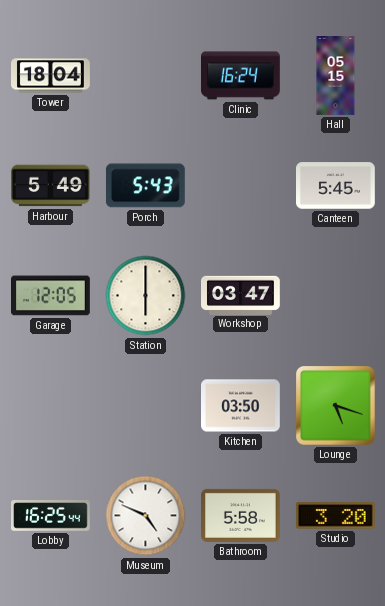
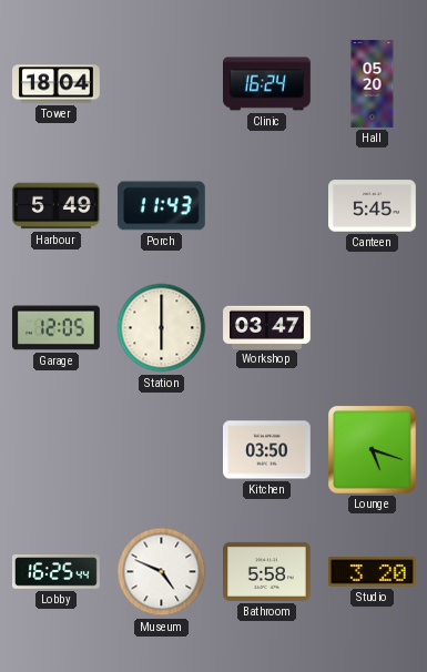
Hall: 05:15 -> 05:20 (373, 84)
Porch: 5:43 -> 11:43 (161, 206)
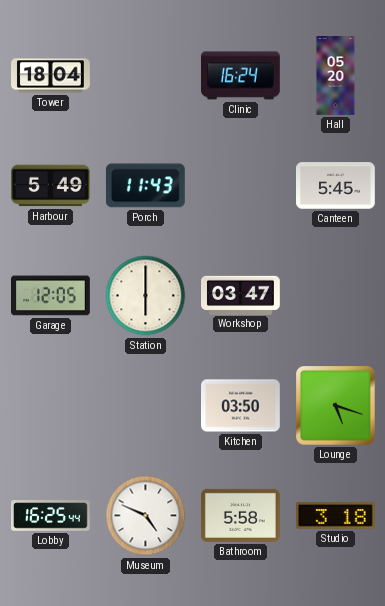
Studio: 3:20 -> 3:18 (335, 516)
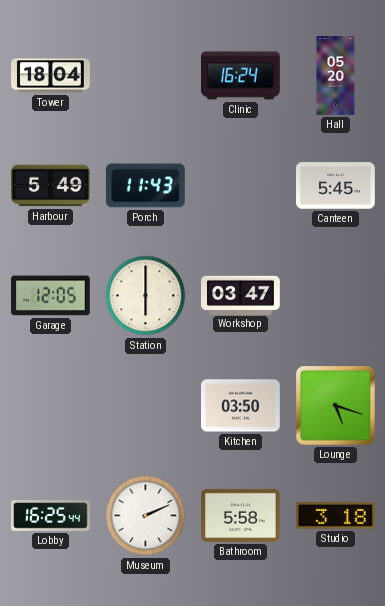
Museum: 4:49 -> 2:11 (146, 516)
